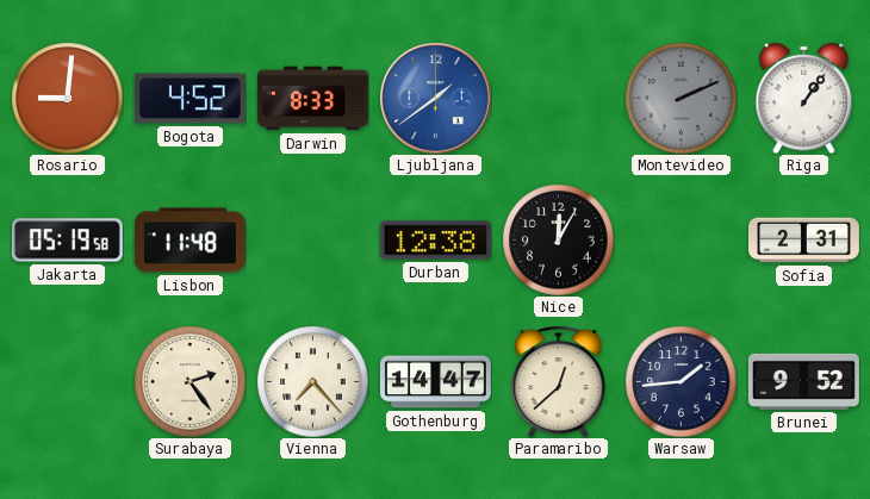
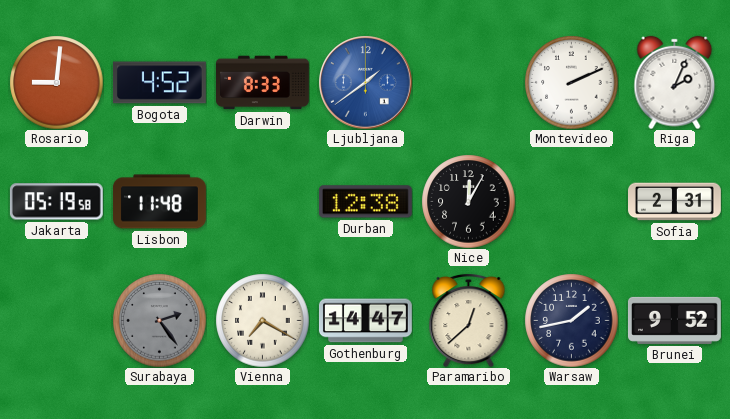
Montevideo dial: grey -> white (571, 82)
Riga: 1:06 -> 2:04 (675, 82)
Surabaya dial: cream -> grey (159, 320)
Vienna: 7:23 -> 7:20 (262, 320)
Warsaw: 1:44 -> 1:43 (571, 320)
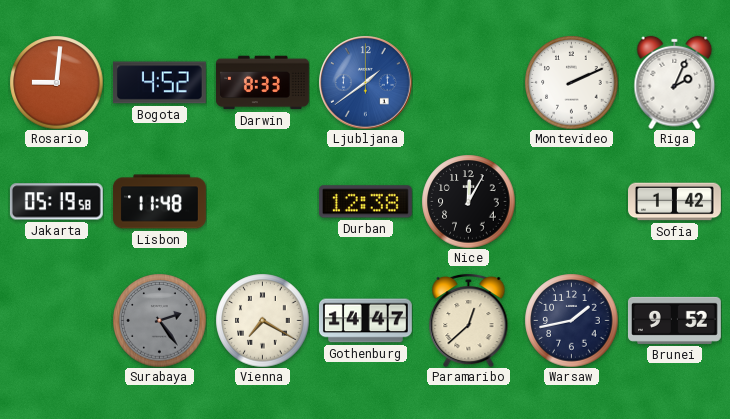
Sofia: 2:31 -> 1:42 (675, 202)
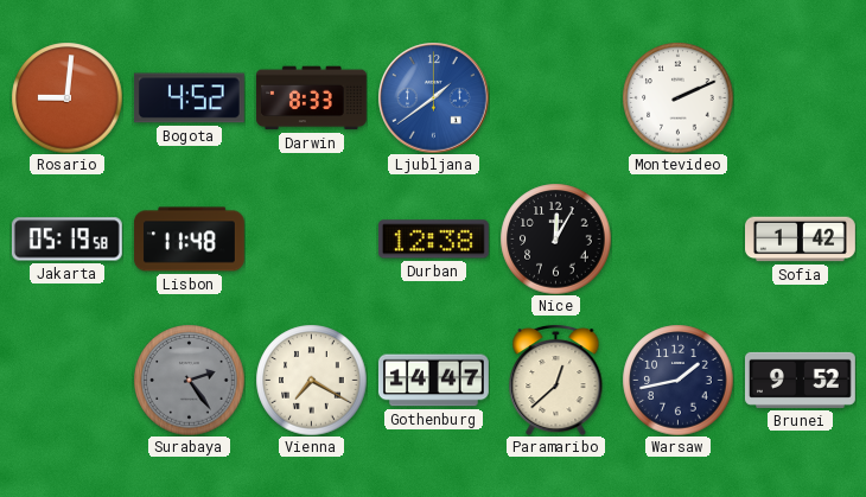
Riga: 2:04 -> none (675, 82)
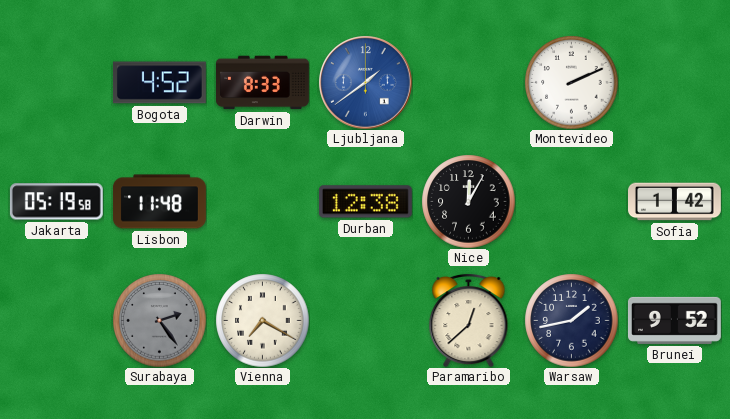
Rosario: 9:01 -> none (66, 97)
Gothenburg: 14:47 -> none (433, 381)
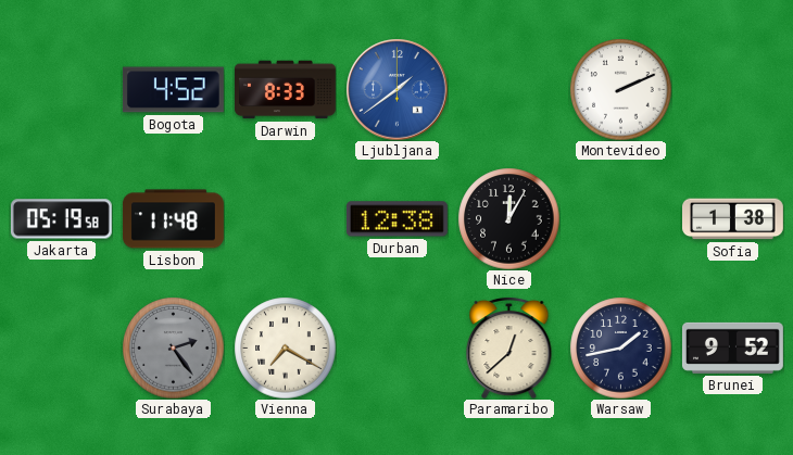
Sofia: 1:42 -> 1:38 (733, 219)
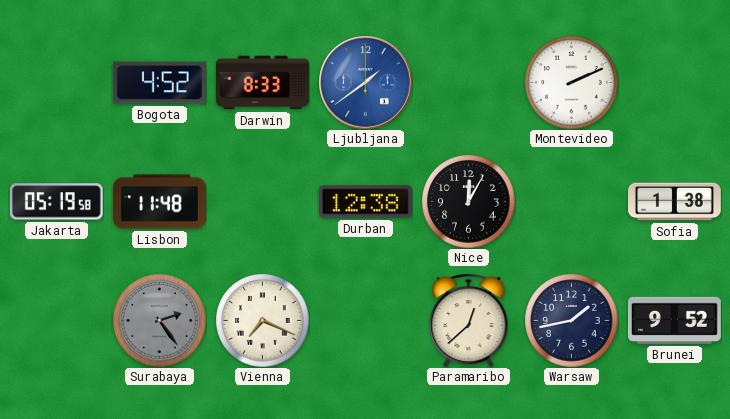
Vienna: 7:20 -> 7:19 (262, 320)
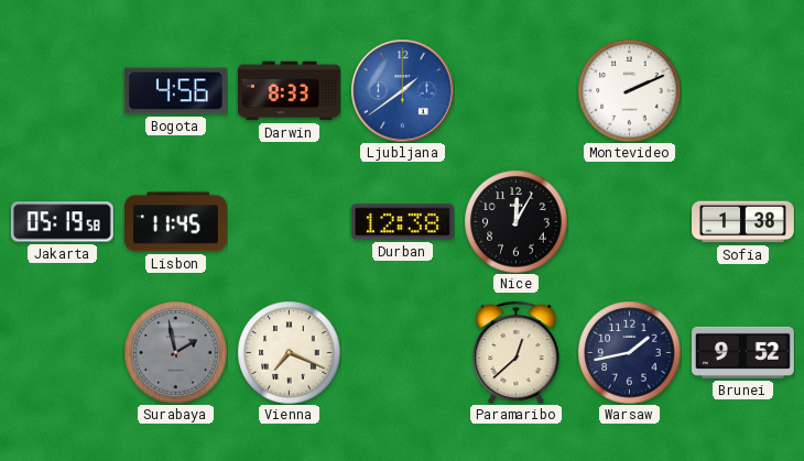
Bogota: 4:52 -> 4:56 (175, 91)
Lisbon: 11:48 -> 11:45 (175, 222)
Surabaya: 2:24 -> 1:58 (175, 352)
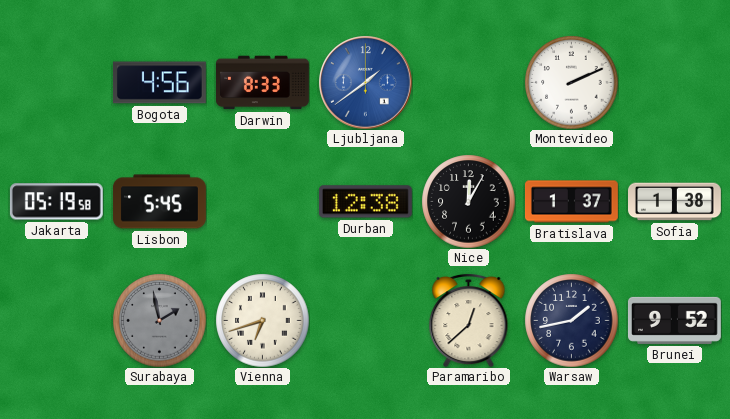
Lisbon: 11:45 -> 5:45 (159, 202)
Bratislava: none -> 1:37 (571, 202)
Vienna: 7:19 -> 6:42 (262, 320)
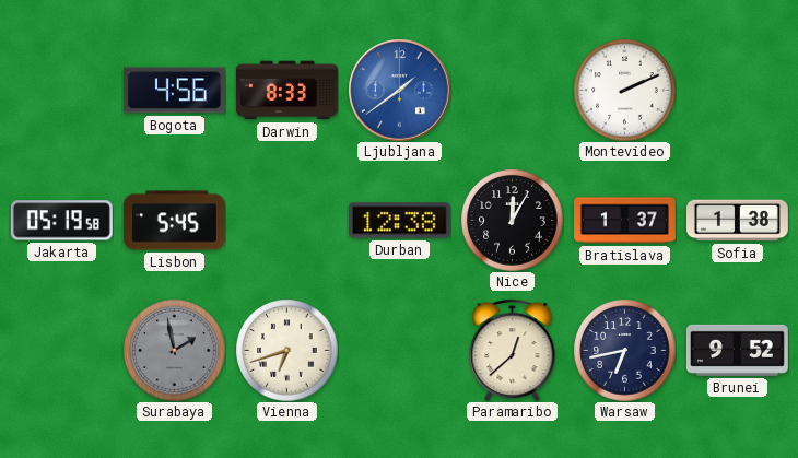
Warsaw: 1:43 -> 6:43 (624, 350)
